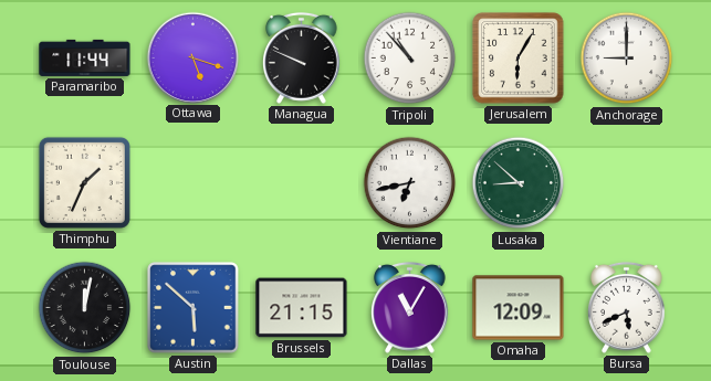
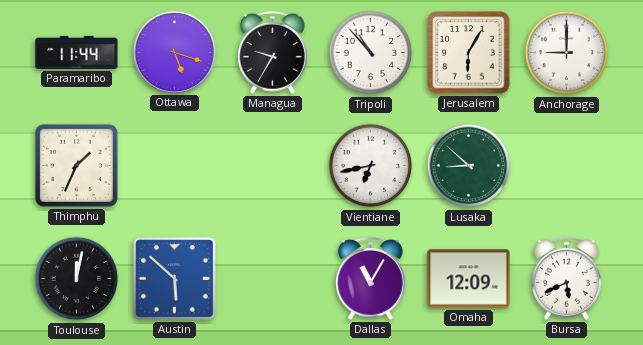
Managua: 9:49 -> 9:35 (273, 52)
Brussels: 21:15 -> none (302, 308)
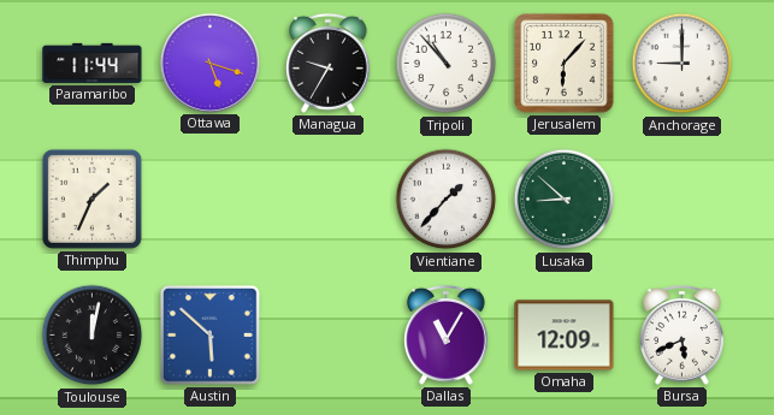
Jerusalem: 6:05 -> 6:07 (565, 64)
Vientiane: 6:43 -> 1:37 (447, 200)
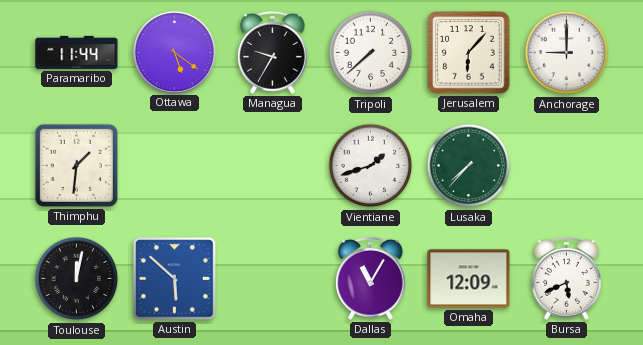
Ottawa: 5:18 -> 5:21 (174, 52)
Tripoli: 10:53 -> 7:38 (371, 53)
Thimphu: 1:34 -> 1:31 (76, 165)
Vientiane: 1:37 -> 1:42 (371, 166)
Lusaka: 8:52 -> 7:37 (469, 166)
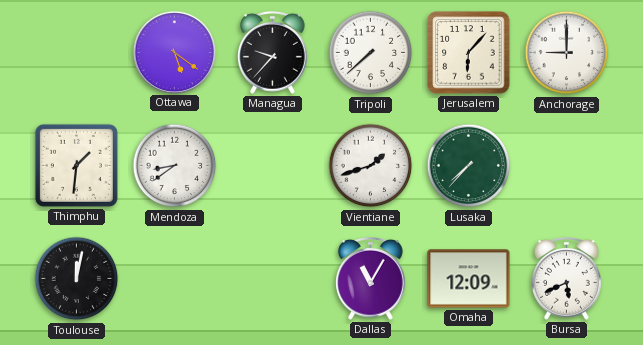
Paramaribo: 11:44 -> none (77, 52)
Managua: 9:35 -> 9:37 (273, 52)
Mendoza: none -> 8:39 (175, 166)
Austin: 5:52 -> none (175, 279)
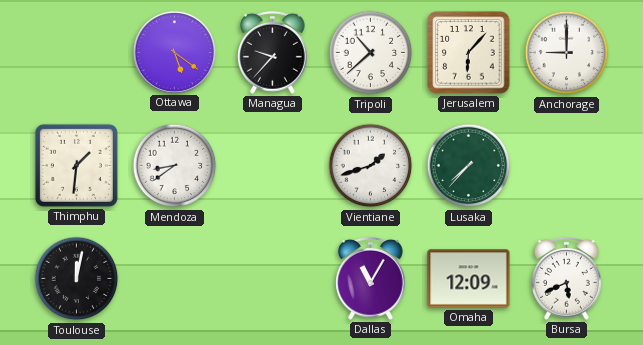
Tripoli: 7:38 -> 10:38 (371, 53)
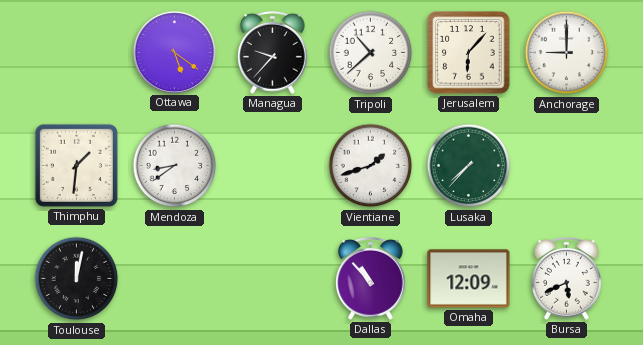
Dallas: 11:05 -> 10:53 (371, 278)
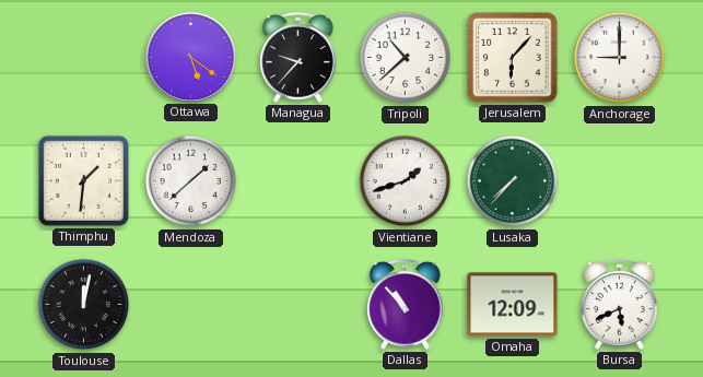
Mendoza: 8:39 -> 1:38 (191, 181)
